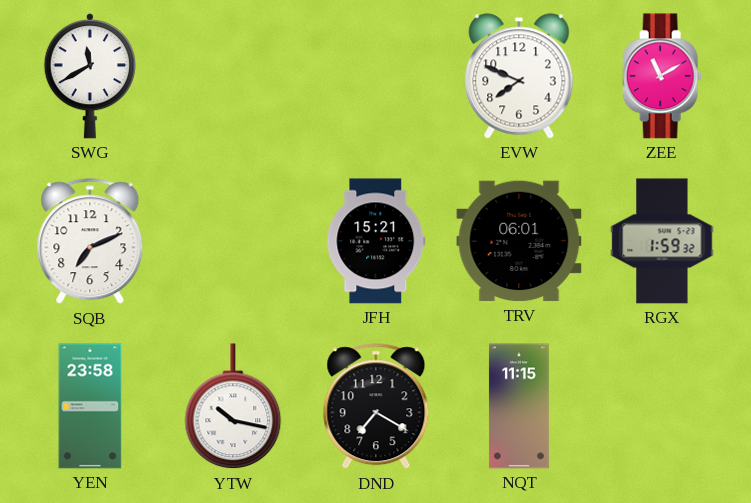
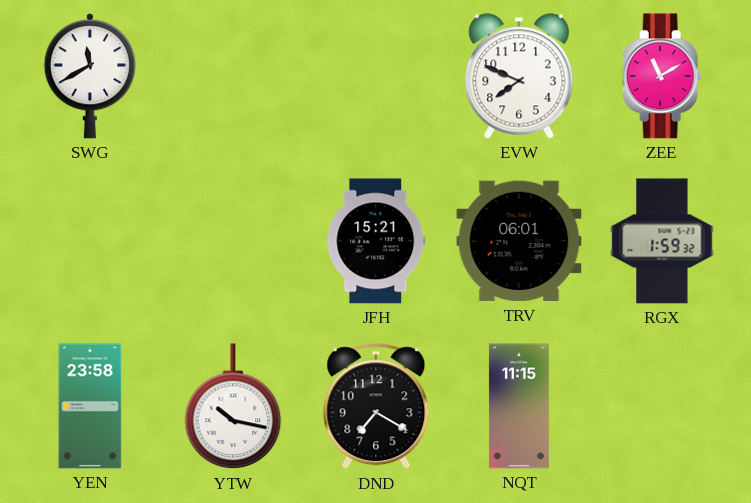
SQB: 7:11 -> none (90, 242)
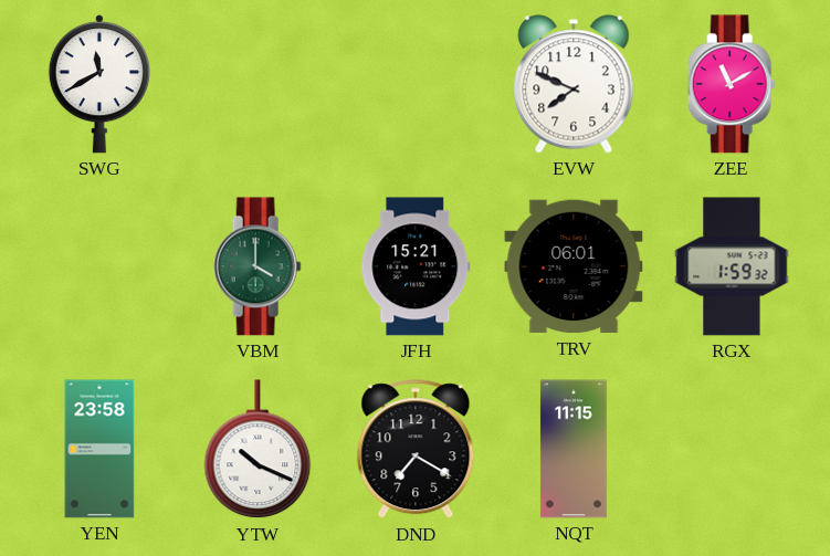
VBM: none -> 4:00 (258, 266)
YTW: 10:17 -> 10:19 (258, 450)
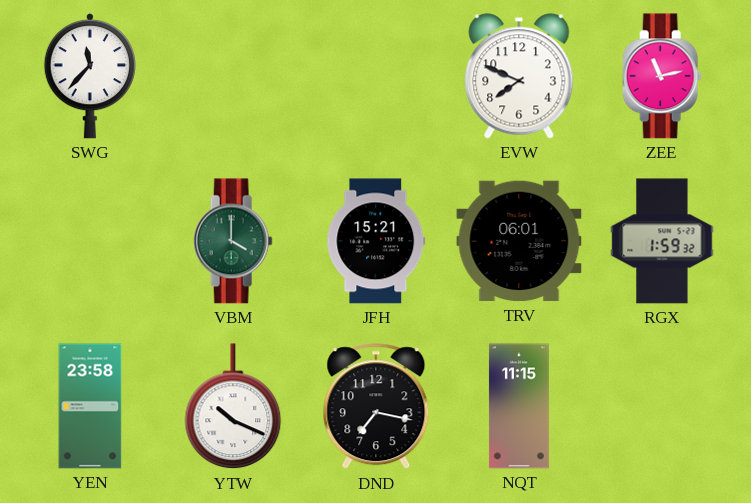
SWG: 11:40 -> 11:37 (89, 77)
ZEE: 11:10 -> 11:13 (662, 76)
DND: 7:20 -> 7:17 (376, 407)
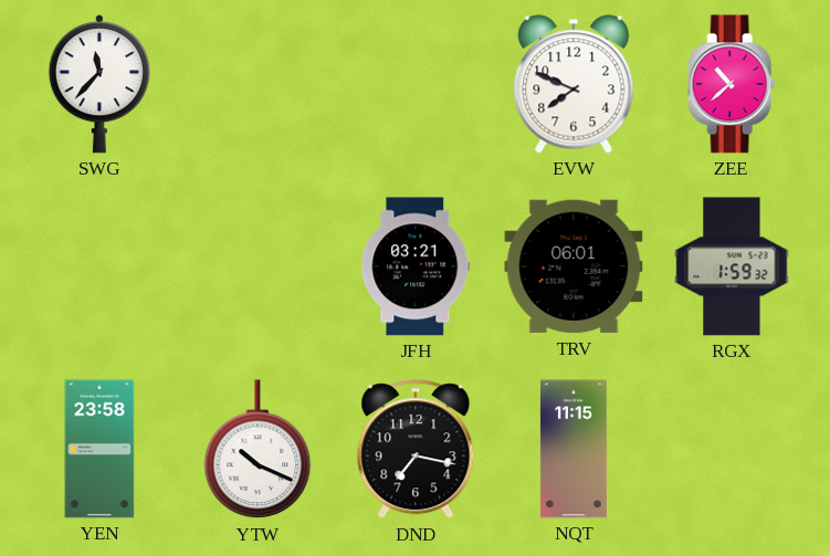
ZEE: 11:13 -> 10:38 (732, 84)
VBM: 4:00 -> none (233, 241)
JFH: 15:21 -> 03:21 (416, 266)
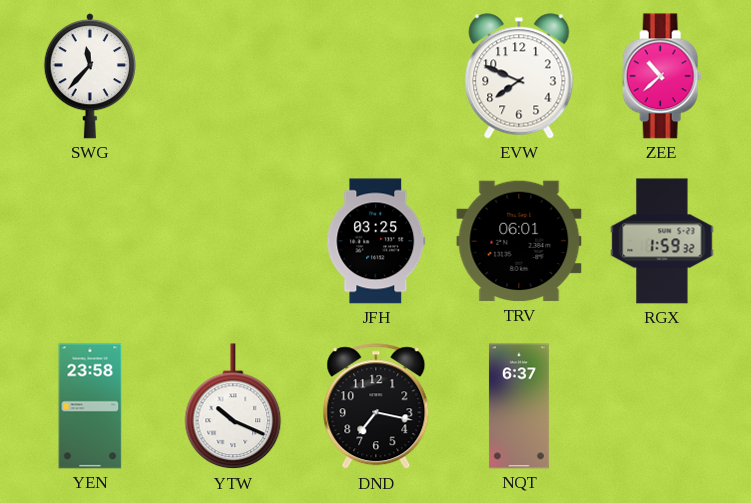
JFH: 03:21 -> 03:25 (376, 241)
NQT: 11:15 -> 6:37 (519, 406)
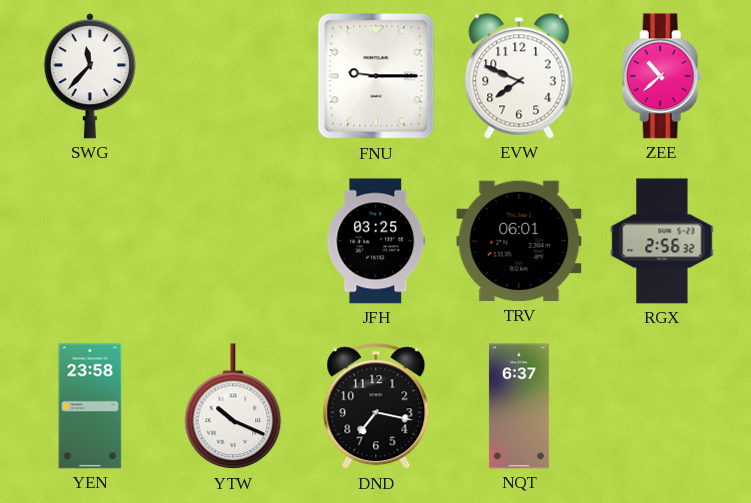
FNU: none -> 9:15 (376, 76)
RGX: 1:59 -> 2:56 (662, 241)
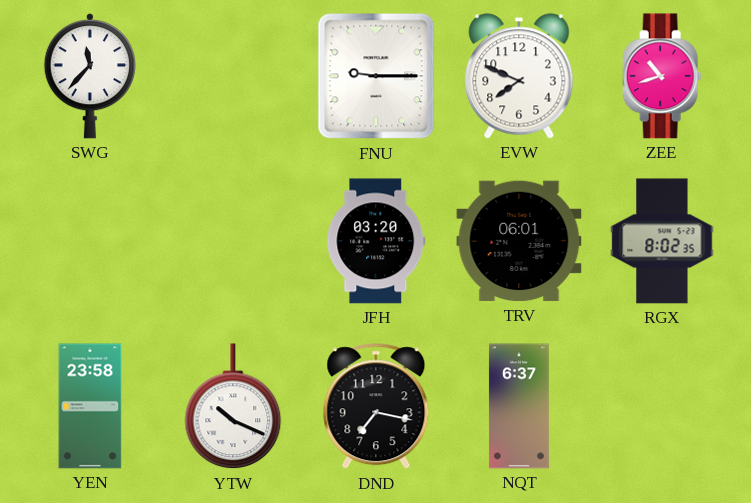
ZEE: 10:38 -> 10:42 (662, 76)
JFH: 03:25 -> 03:20 (376, 241)
RGX: 2:56 -> 8:02 (662, 241)
